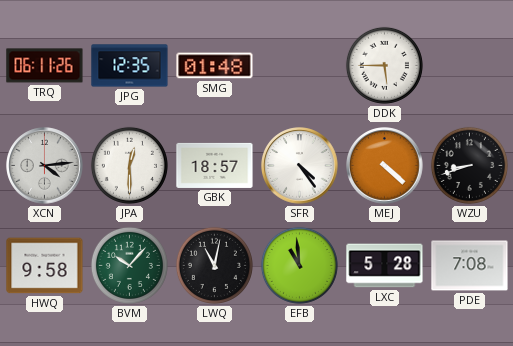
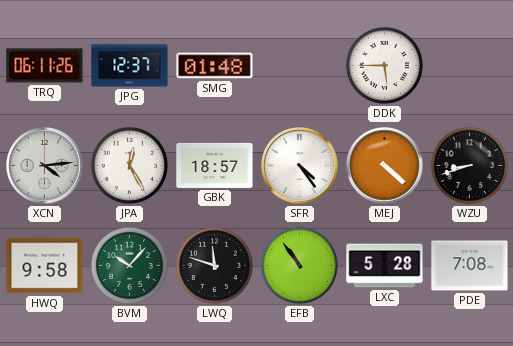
JPG: 12:35 -> 12:37 (130, 66)
JPA: 12:30 -> 12:25 (129, 165)
LWQ: 11:02 -> 11:48 (214, 265)
EFB: 10:59 -> 10:54 (299, 265)
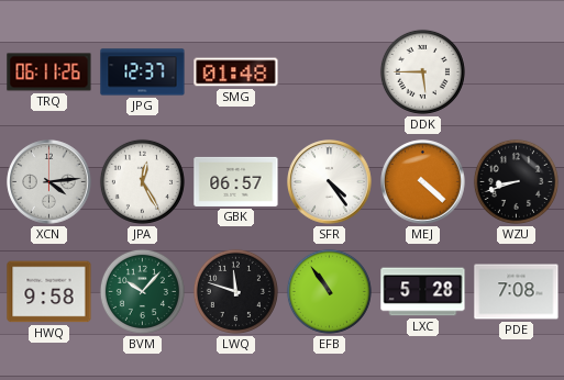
GBK: 18:57 -> 06:57 (236, 181)
